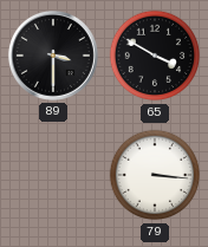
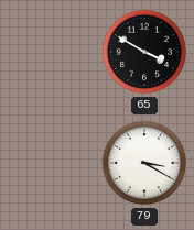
89: 3:30 -> none (53, 56)
79: 3:16 -> 3:20 (144, 163)
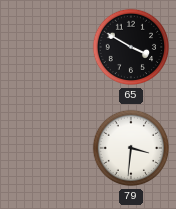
79: 3:20 -> 3:31 (131, 148)
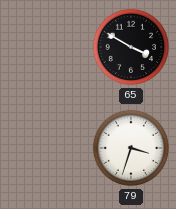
79: 3:31 -> 3:33 (131, 148)
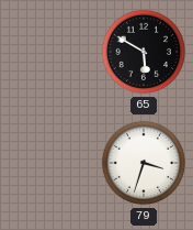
65: 3:50 -> 5:50 (144, 52)
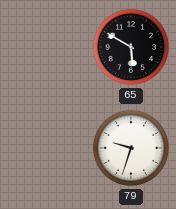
79: 3:33 -> 9:33 (131, 148)
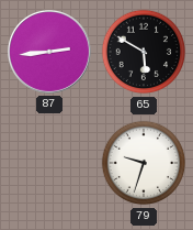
87: none -> 2:44 (49, 52)
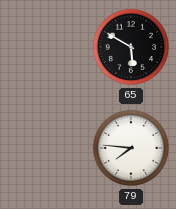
87: 2:44 -> none (49, 52)
79: 9:33 -> 7:46 (131, 148)
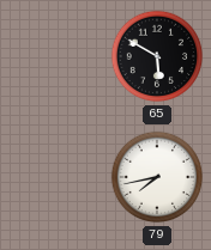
79: 7:46 -> 7:43 (157, 177)
